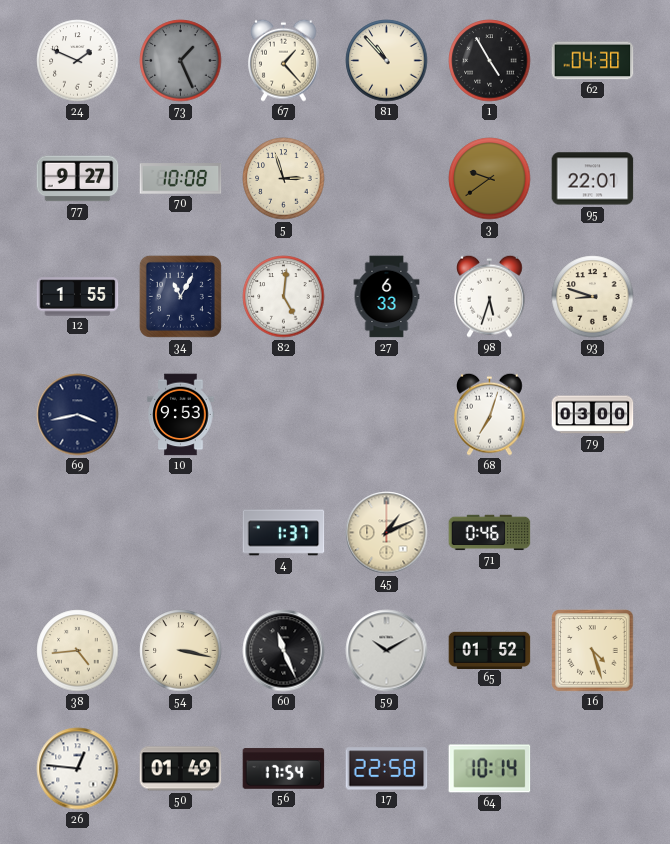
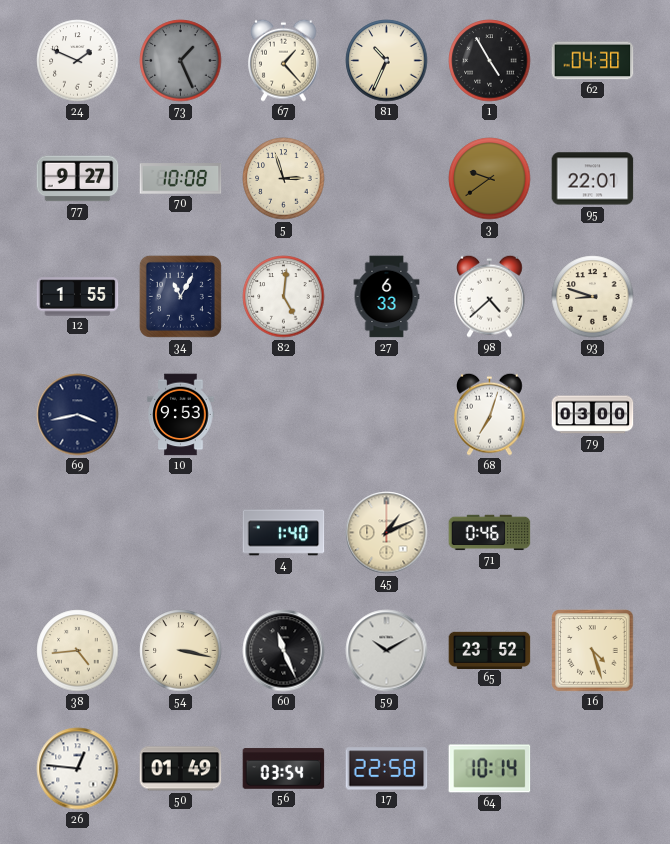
81: 10:53 -> 10:34 (387, 61)
98: 5:33 -> 4:38 (490, 296)
4: 1:37 -> 1:40 (284, 533)
65: 01:52 -> 23:52 (490, 650)
56: 17:54 -> 03:54 (284, 769)
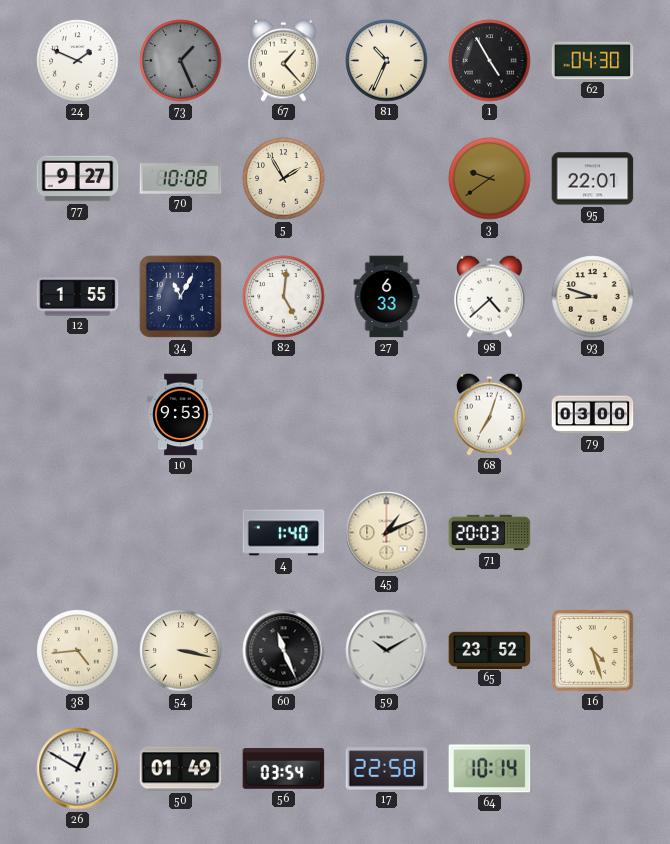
5: 2:57 -> 1:55 (284, 179)
69: 3:43 -> none (78, 415)
71: 0:46 -> 20:03 (490, 533)
26: 12:46 -> 12:50 (78, 769)
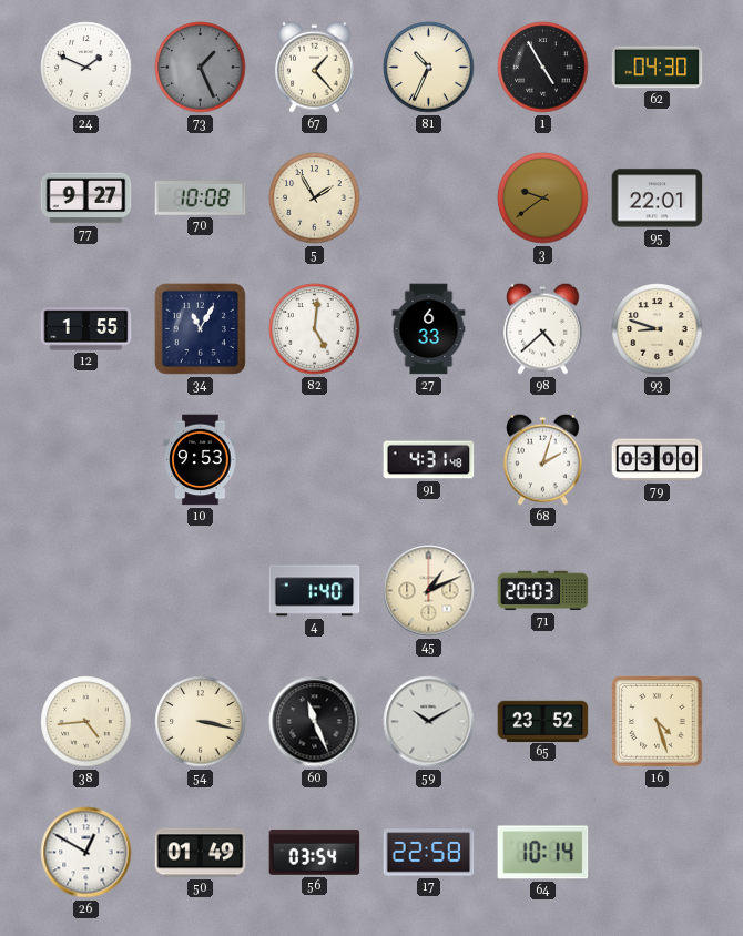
91: none -> 4:31 (429, 460)
68: 7:03 -> 2:03 (543, 459)
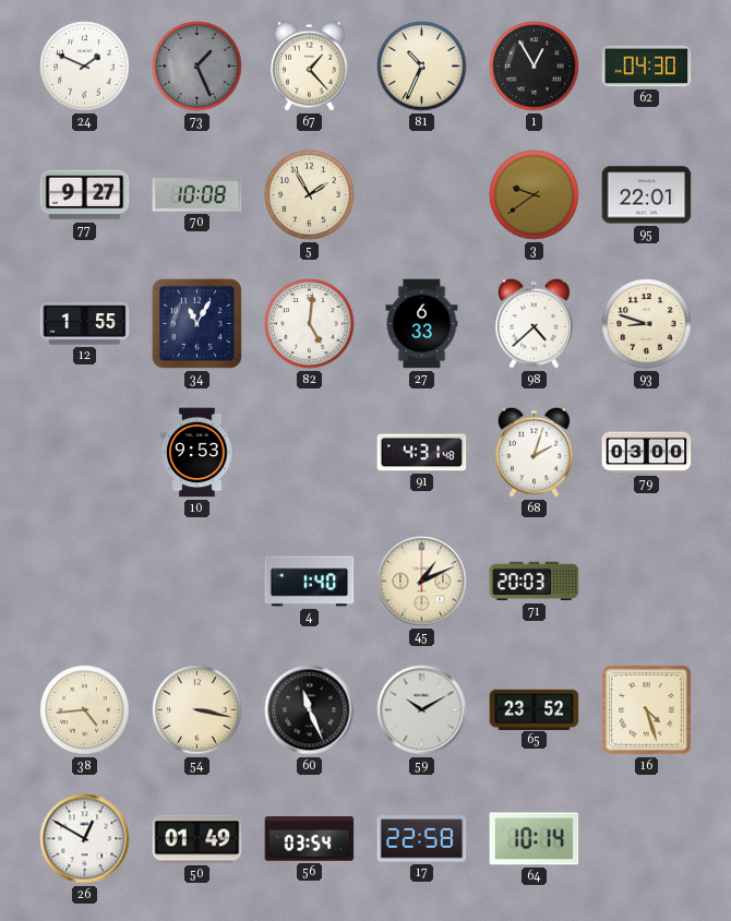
1: 4:55 -> 12:55 (535, 67)
